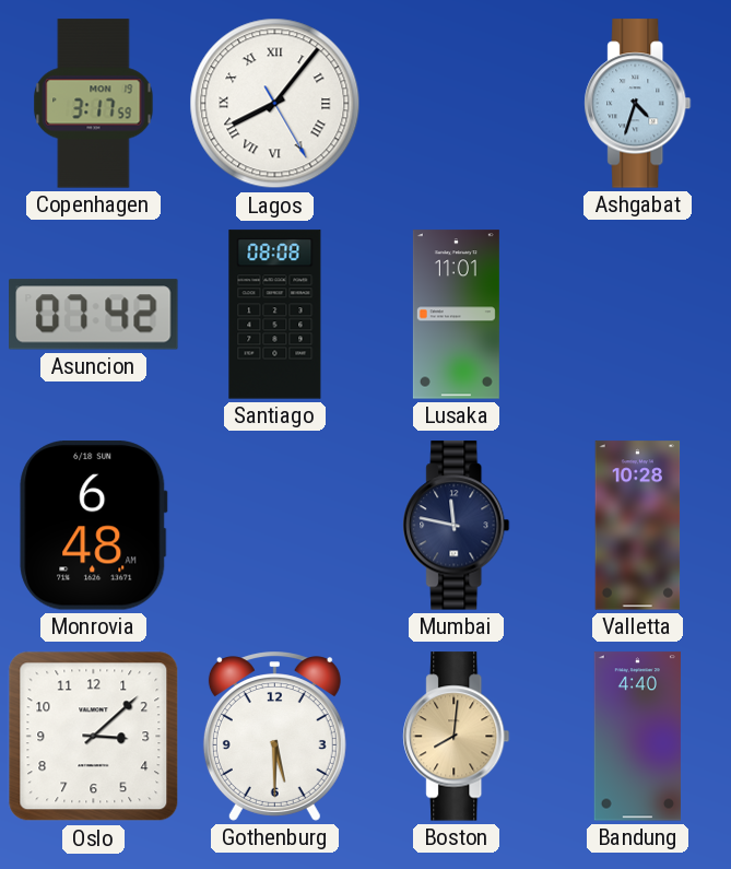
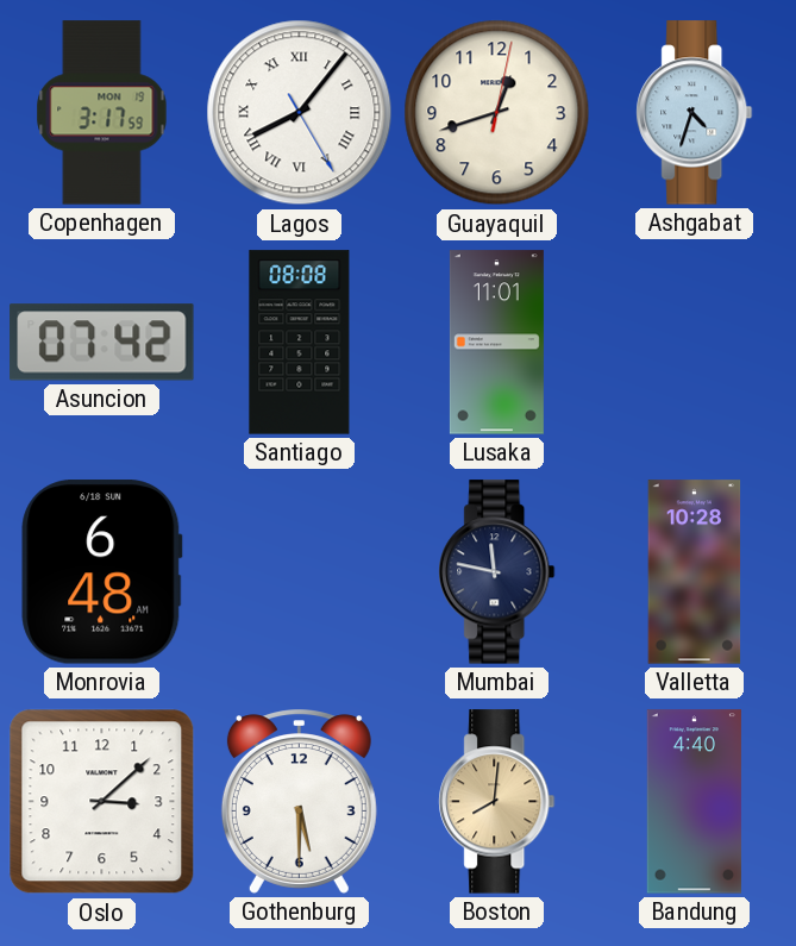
Guayaquil: none -> 12:42 (497, 113)
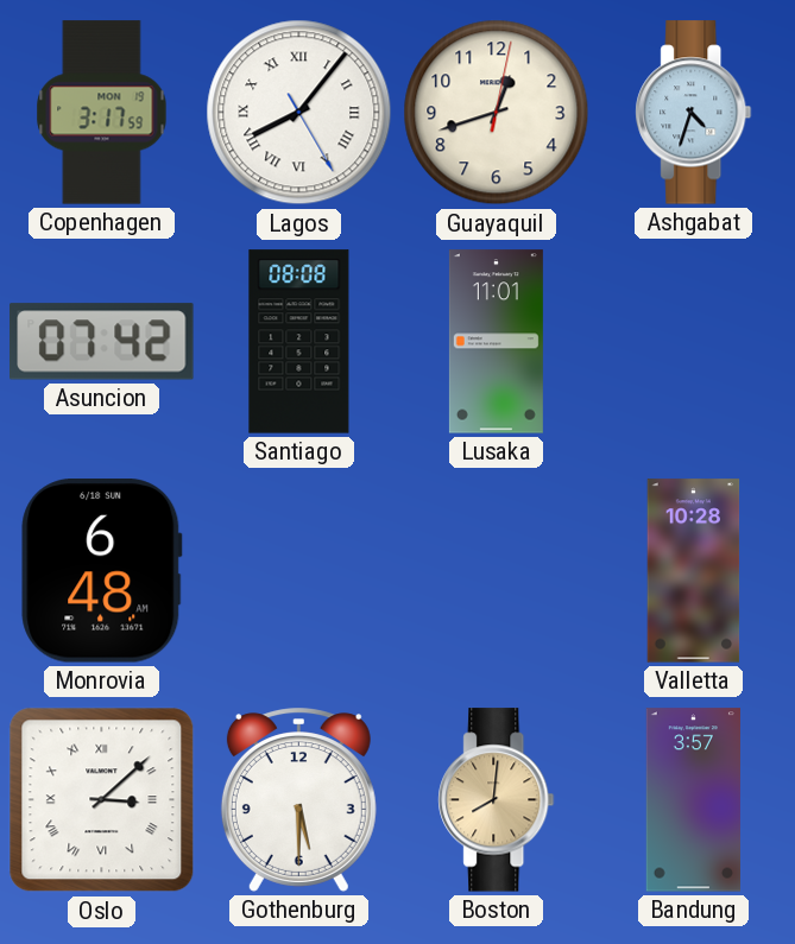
Mumbai: 11:47 -> none (497, 572)
Oslo numerals: Arabic -> Roman (102, 800)
Bandung: 4:40 -> 3:57 (693, 800)
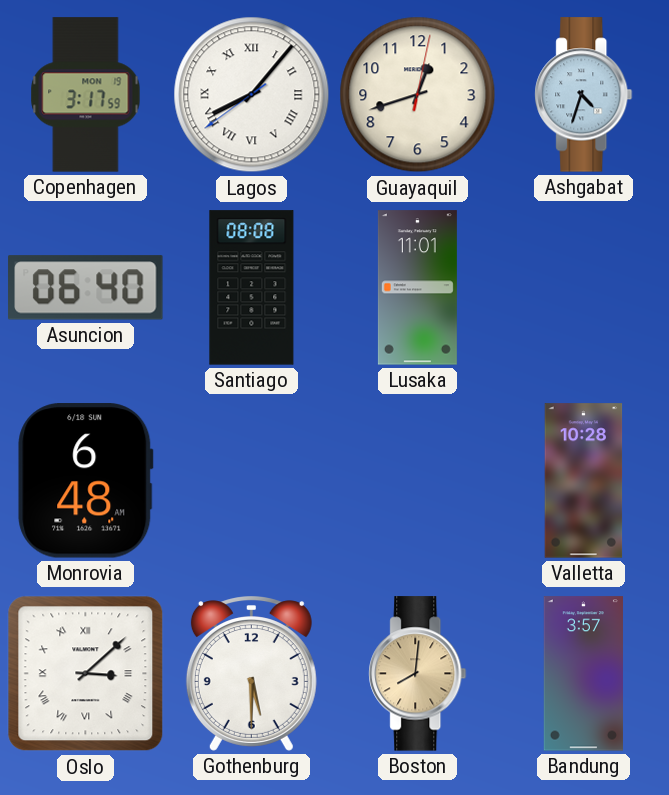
Lagos: 8:06:25 -> 8:06:39 (252, 95)
Asuncion: 07:42 -> 06:40 (86, 288)
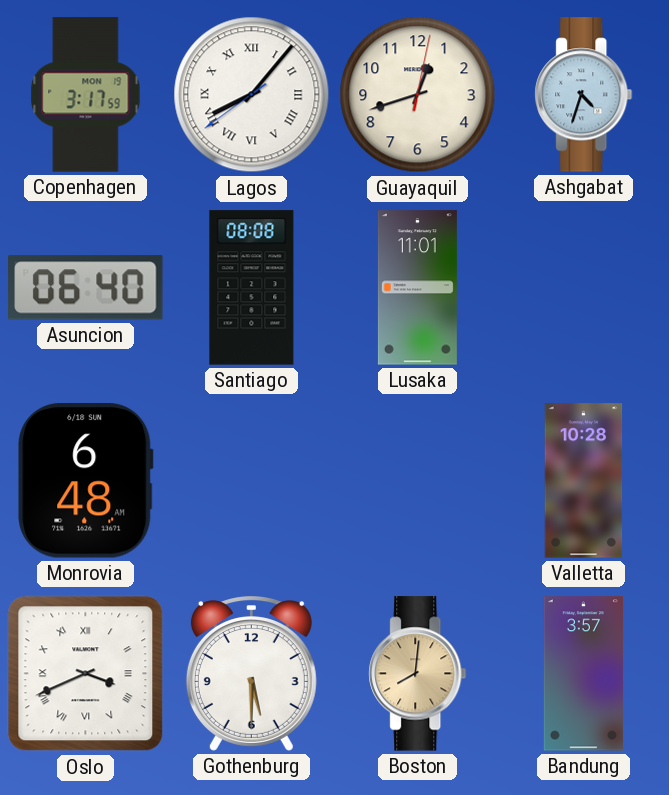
Oslo: 3:08 -> 3:41 (86, 674)
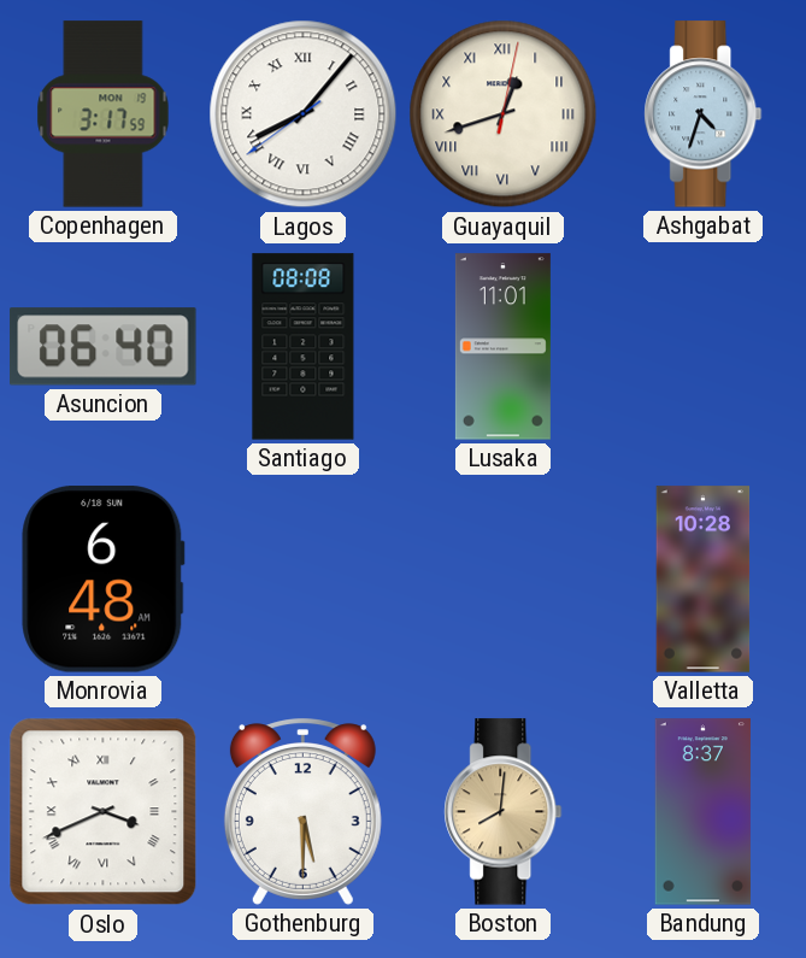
Guayaquil numerals: Arabic -> Roman (504, 114)
Bandung: 3:57 -> 8:37 (702, 812)
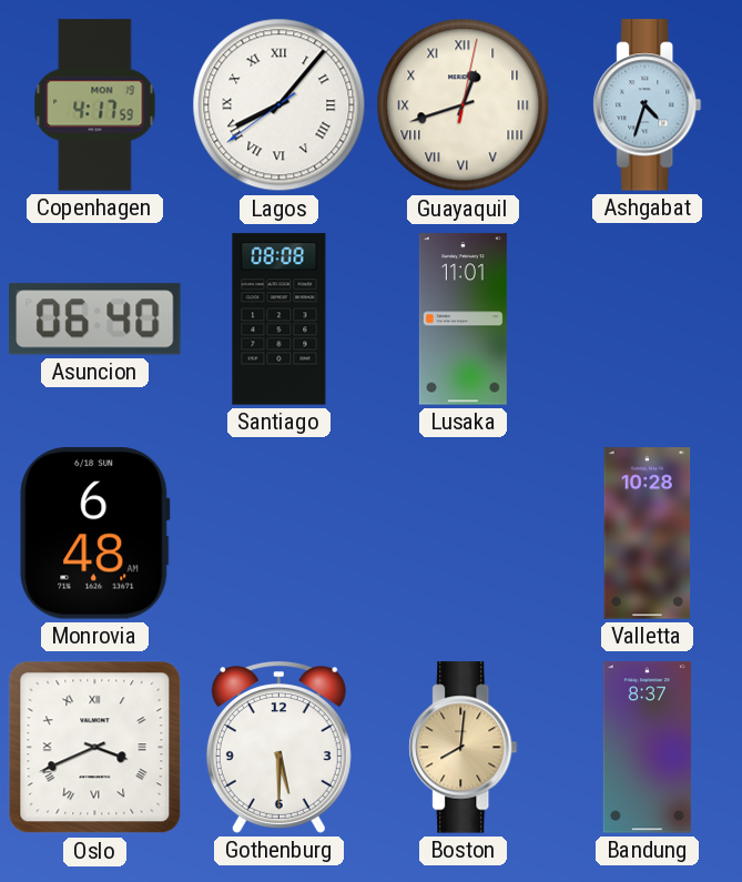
Copenhagen: 3:17 -> 4:17 (95, 105)
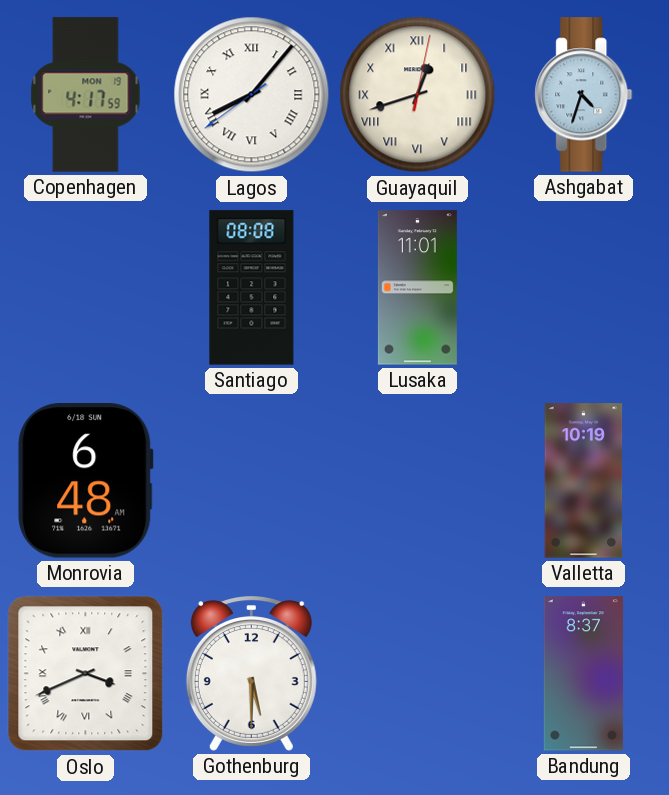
Asuncion: 06:40 -> none (95, 320)
Valletta: 10:28 -> 10:19 (584, 481)
Boston: 8:01 -> none (464, 748)
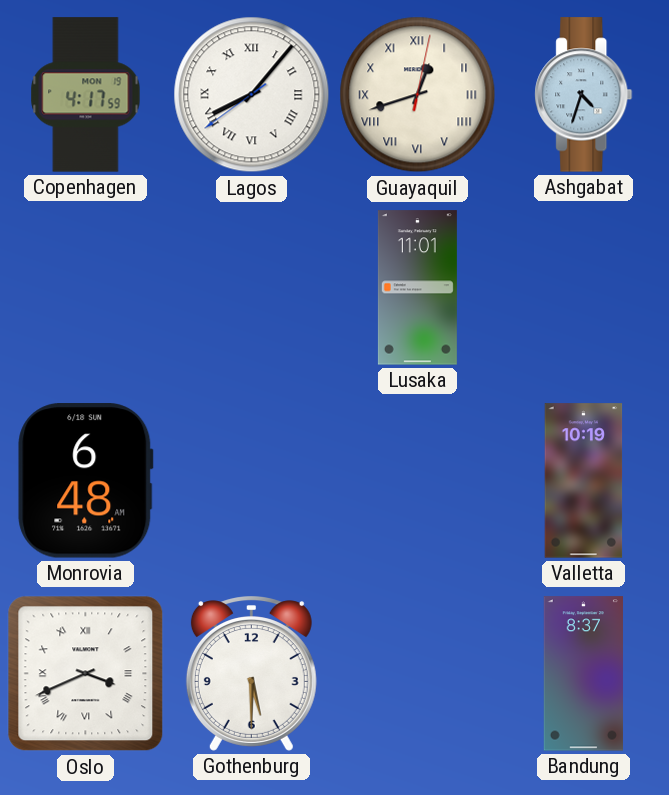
Santiago: 08:08 -> none (252, 288)
